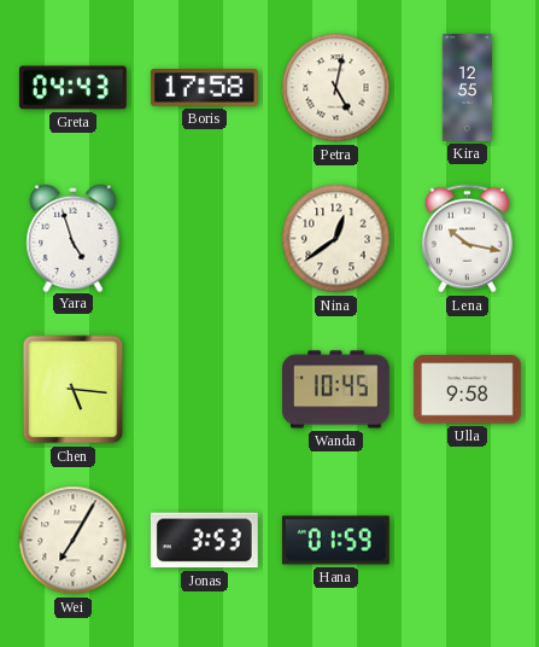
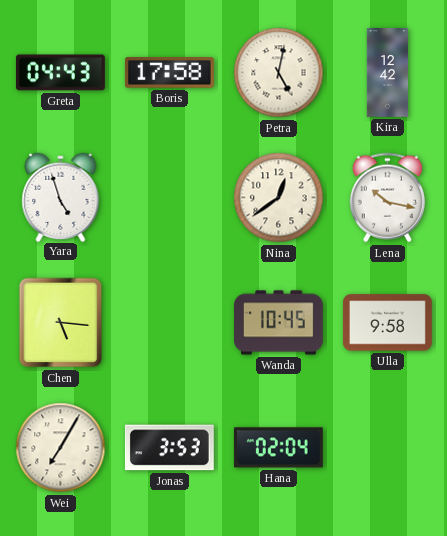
Kira: 12:55 -> 12:42 (388, 73)
Hana: 01:59 -> 02:04 (278, 448)
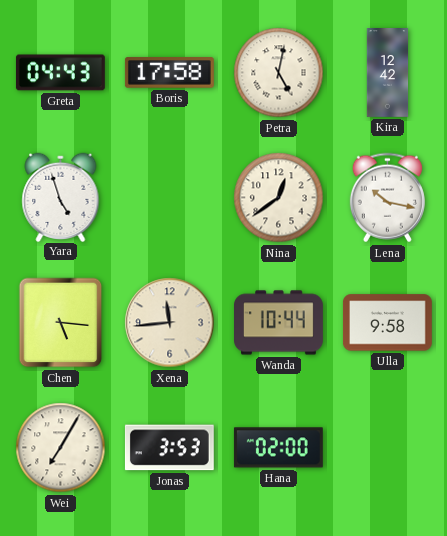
Xena: none -> 11:44 (170, 323)
Wanda: 10:45 -> 10:44 (279, 323)
Hana: 02:04 -> 02:00 (278, 448)
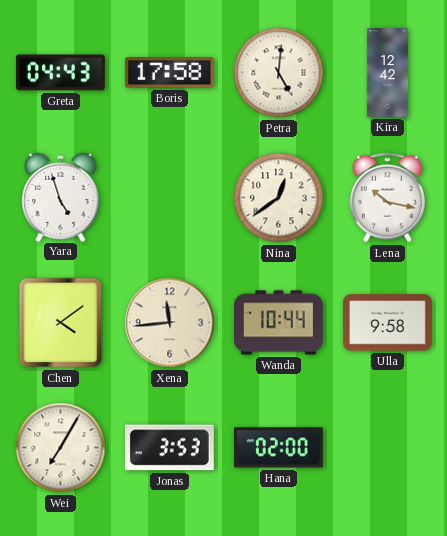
Petra: 5:02 -> 5:01 (279, 73)
Chen: 5:16 -> 4:09 (61, 323)
